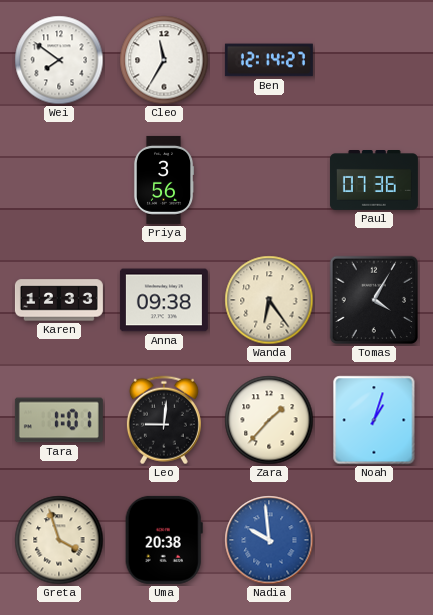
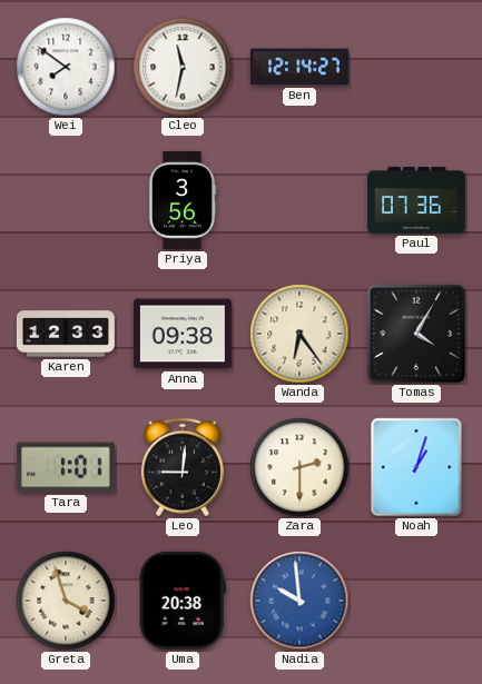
Cleo: 11:35 -> 11:32 (183, 67)
Zara: 1:37 -> 2:30 (299, 467)
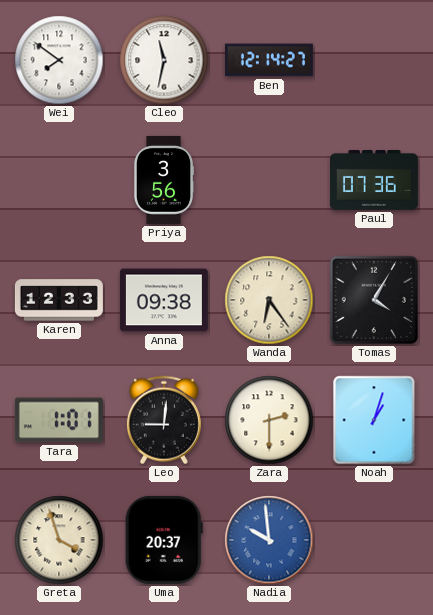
Uma: 20:38 -> 20:37 (164, 540)
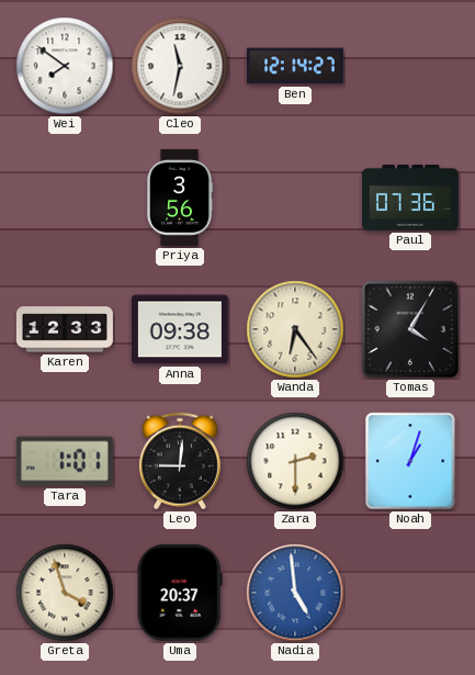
Nadia: 9:59 -> 4:59 (295, 593)
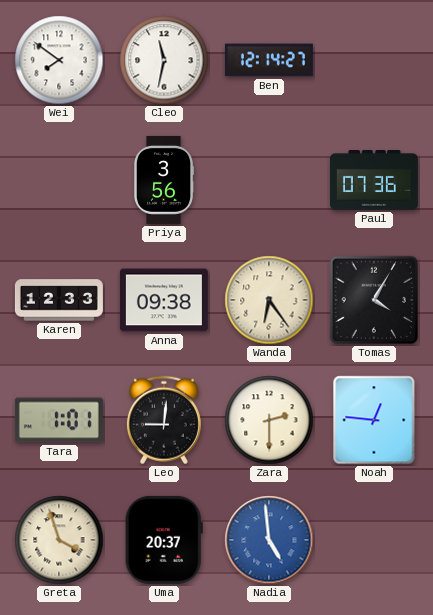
Noah: 1:03 -> 12:46 (374, 420)
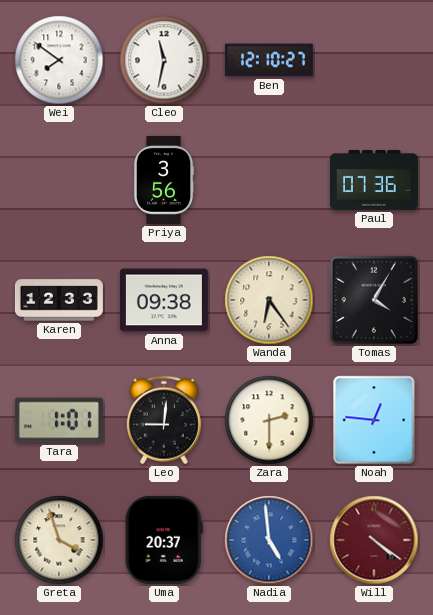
Ben: 12:14 -> 12:10 (269, 60)
Will: none -> 4:21 (374, 540)
